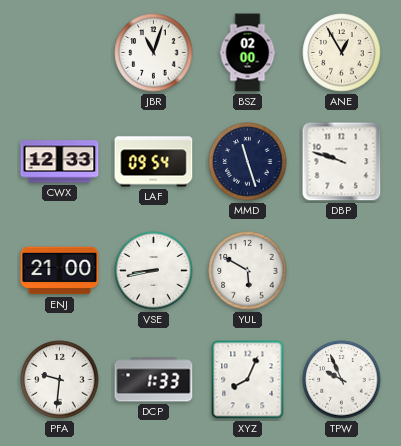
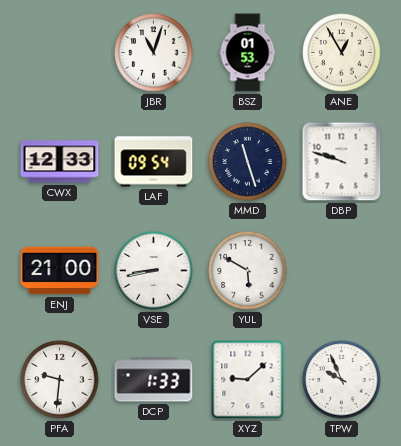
BSZ: 02:00 -> 01:53 (248, 53)
XYZ: 8:04 -> 9:08 (248, 380)
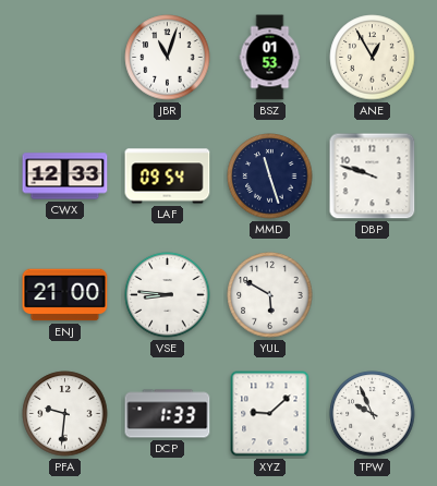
VSE: 8:43 -> 8:46 (168, 295)
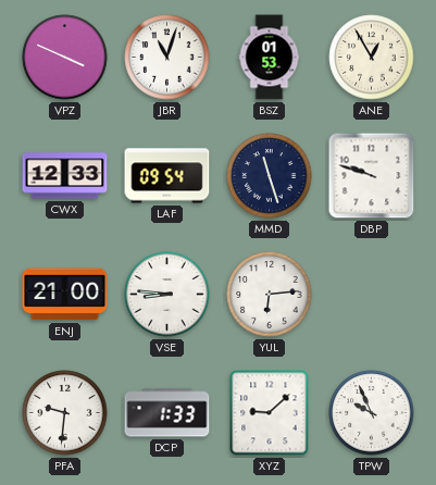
VPZ: none -> 3:49 (65, 58)
YUL: 5:50 -> 6:14 (270, 295)
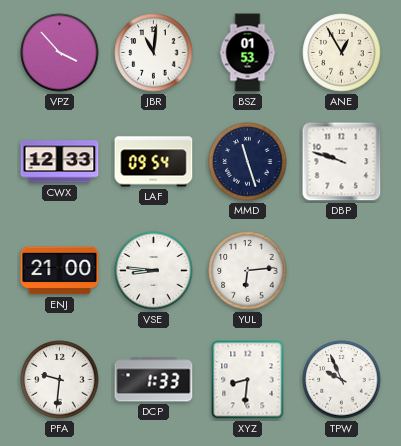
VPZ: 3:49 -> 3:53 (60, 53)
JBR: 11:03 -> 11:01 (154, 53)
XYZ: 9:08 -> 8:31 (248, 380)
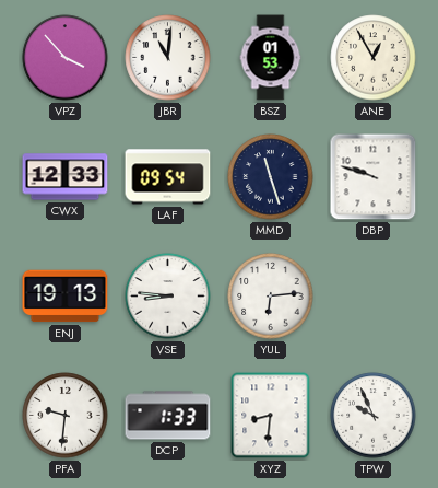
ENJ: 21:00 -> 19:13 (66, 297)
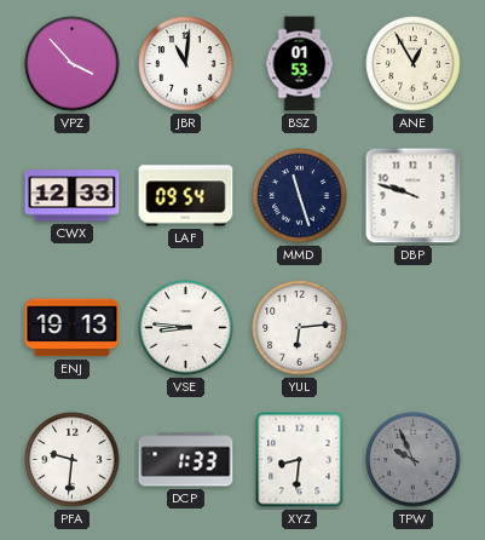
TPW dial: white -> grey (414, 460)
